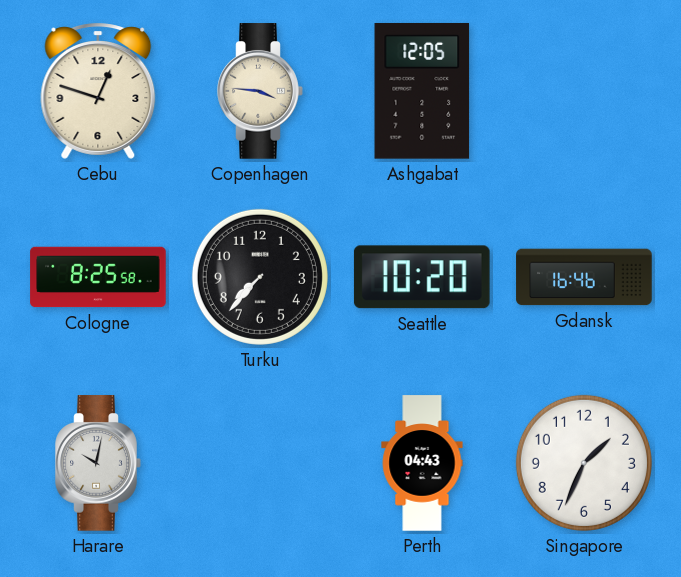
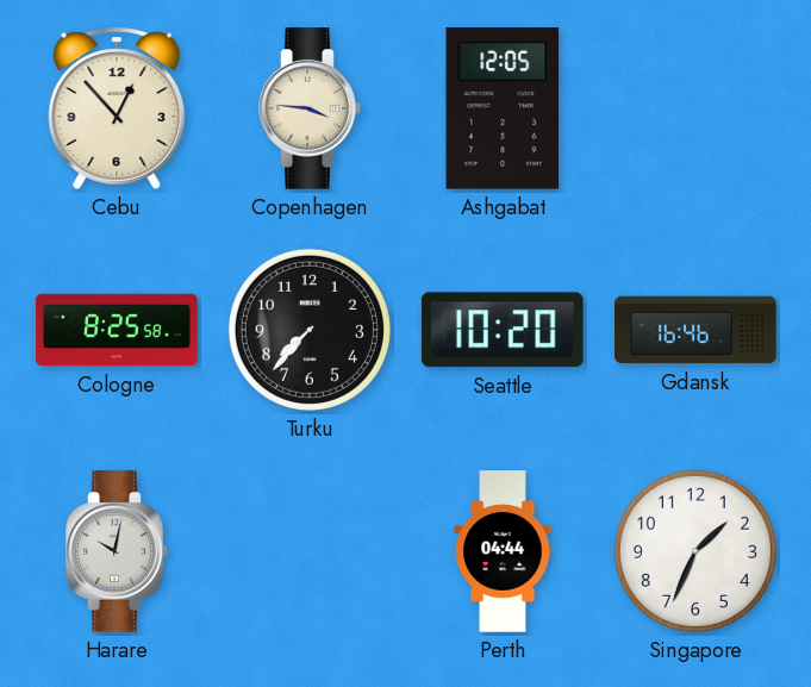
Cebu: 12:48 -> 12:53 (117, 108)
Perth: 04:43 -> 04:44 (503, 551)
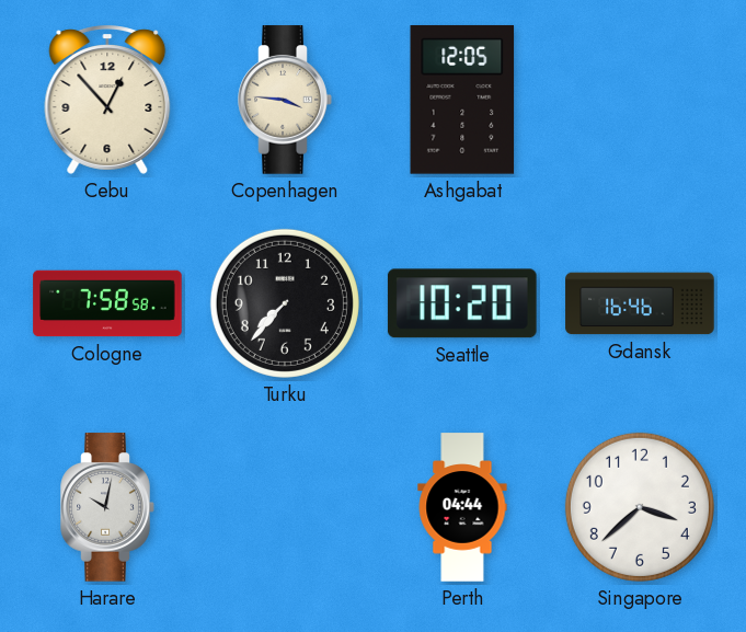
Cologne: 8:25 -> 7:58 (107, 303)
Singapore: 1:34 -> 3:38 (640, 507)
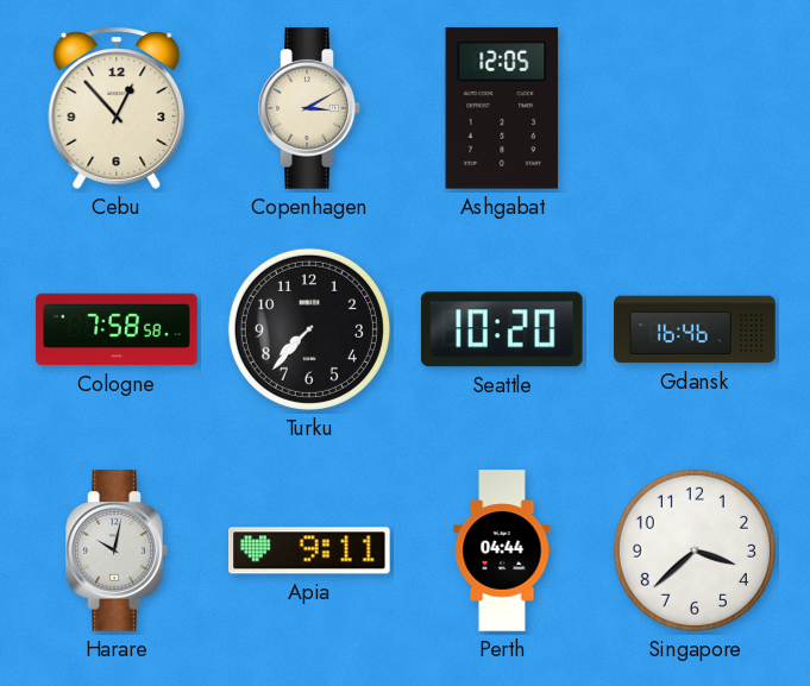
Copenhagen: 3:46 -> 3:10 (309, 108)
Apia: none -> 9:11 (310, 550)
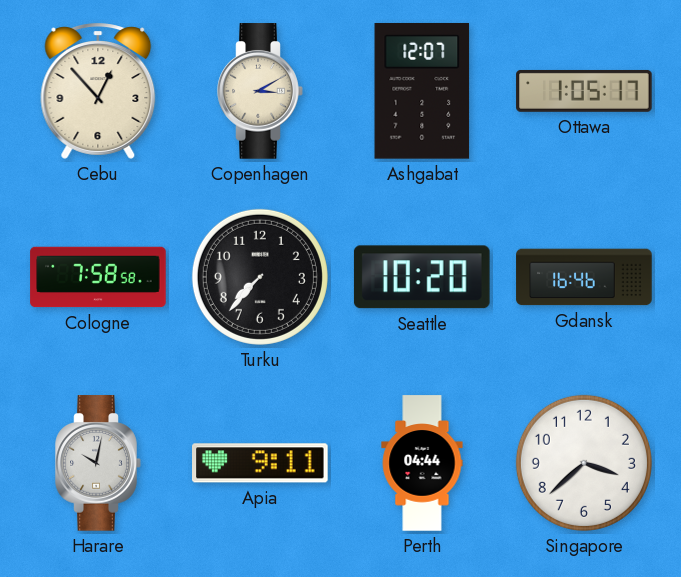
Ashgabat: 12:05 -> 12:07 (422, 91)
Ottawa: none -> 1:05 (584, 91)
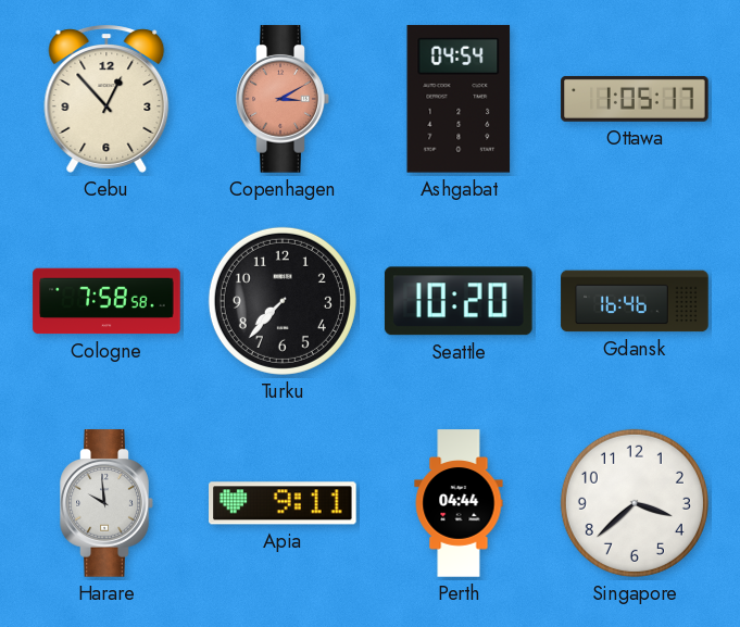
Copenhagen dial: cream -> salmon (283, 99)
Ashgabat: 12:07 -> 04:54 (459, 99)
Harare: 10:02 -> 9:59 (106, 503)
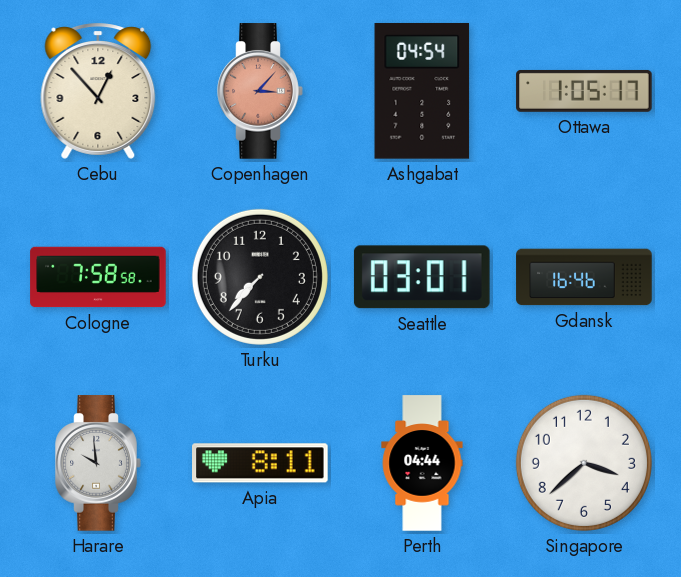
Copenhagen: 3:10 -> 3:07 (260, 91)
Seattle: 10:20 -> 03:01 (422, 277)
Apia: 9:11 -> 8:11 (261, 463)
